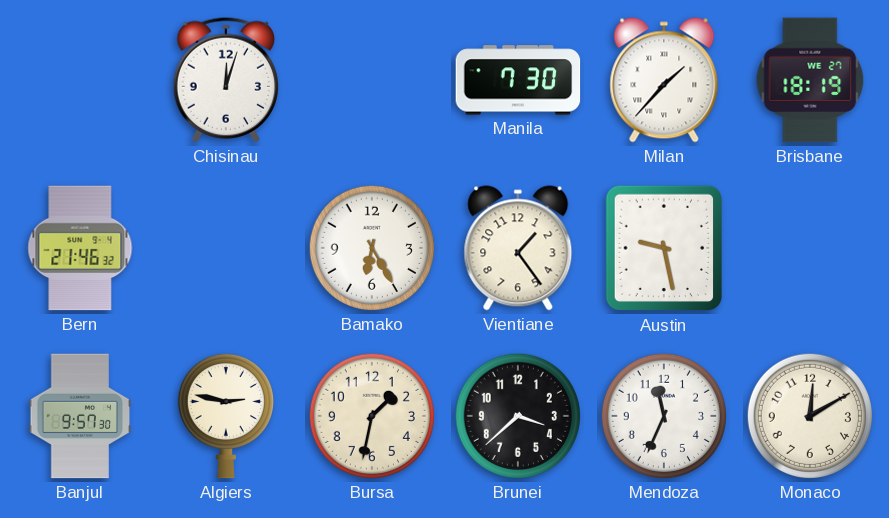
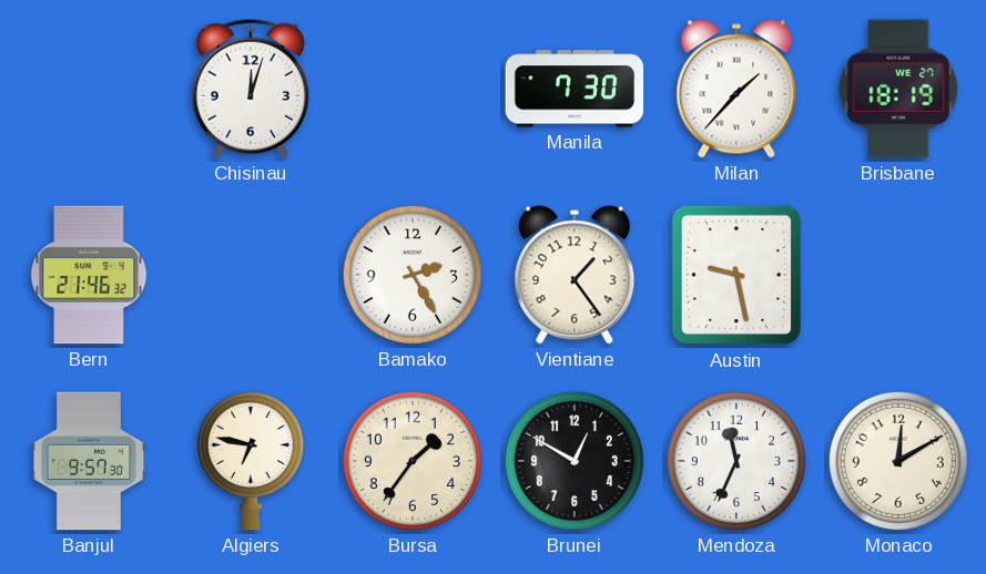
Bamako: 6:25 -> 2:25 (413, 275)
Algiers: 2:47 -> 6:47 (251, 461)
Bursa: 1:32 -> 1:36 (413, 461)
Brunei: 3:38 -> 12:50 (575, 461)
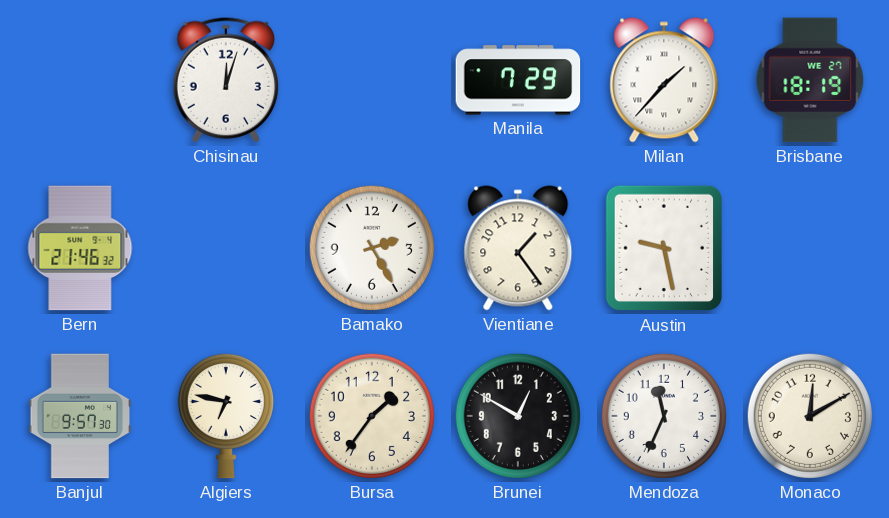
Manila: 7:30 -> 7:29 (518, 80)
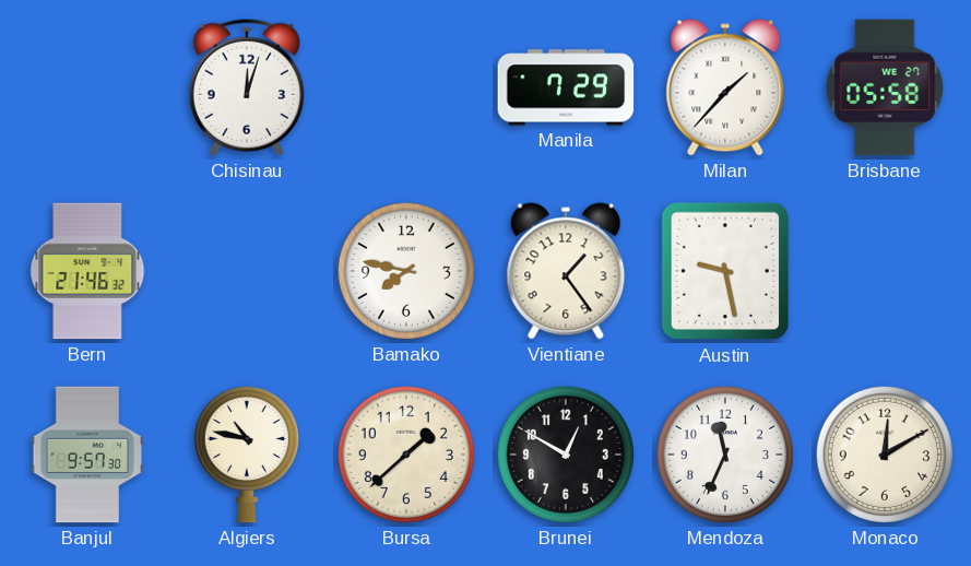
Brisbane: 18:19 -> 05:58 (885, 87)
Bamako: 2:25 -> 7:47 (406, 271)
Algiers: 6:47 -> 10:47 (247, 455)
Bursa: 1:36 -> 1:38 (406, 455)
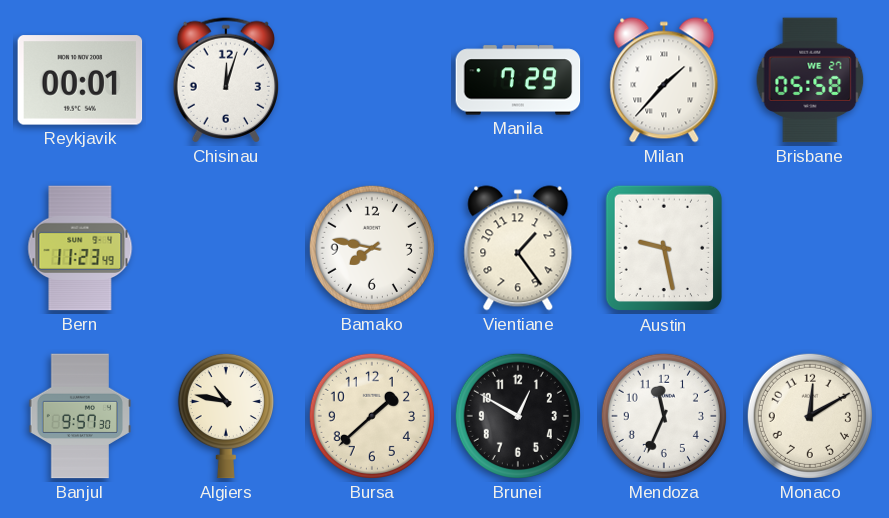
Reykjavik: none -> 00:01 (80, 80)
Bern: 21:46 -> 11:23 (80, 248)
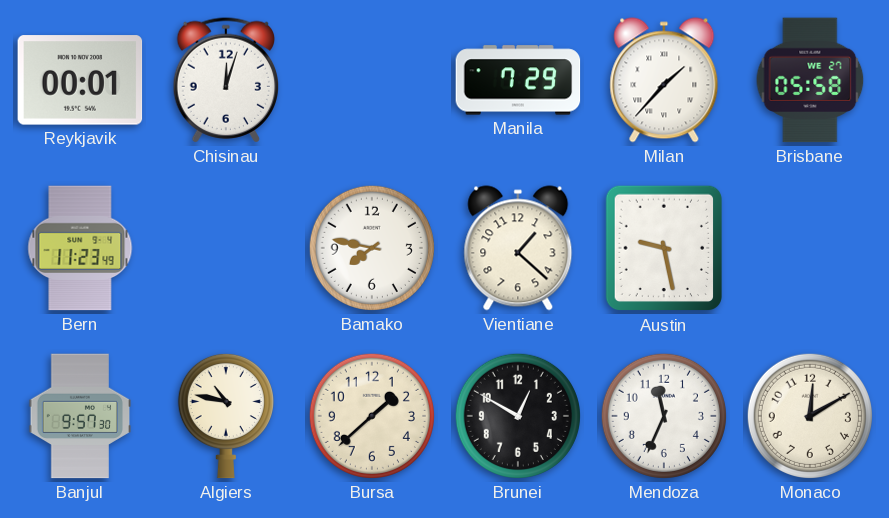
Vientiane: 1:24 -> 1:22 (518, 248)
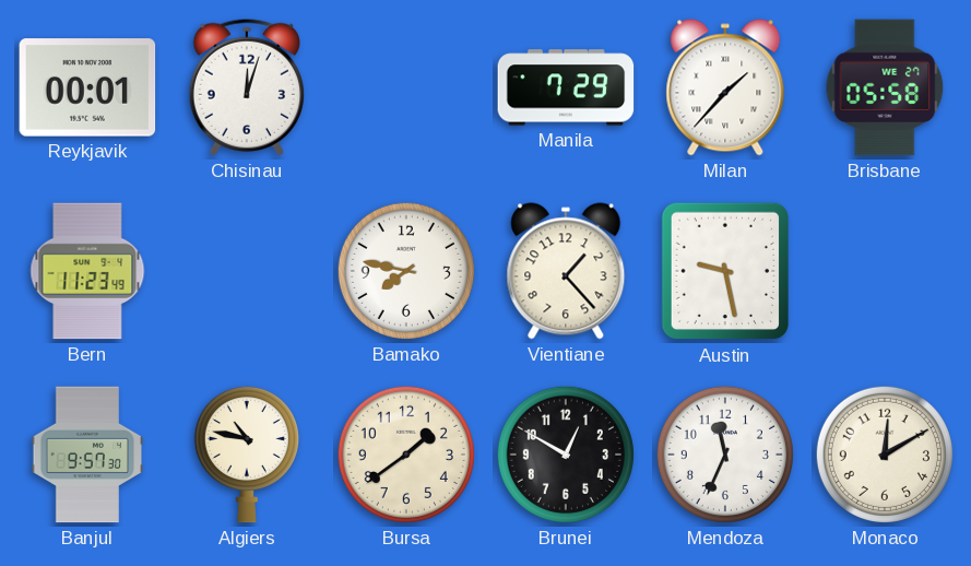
Vientiane: 1:22 -> 1:23 (566, 271)
Bursa: 1:38 -> 1:39 (406, 455)
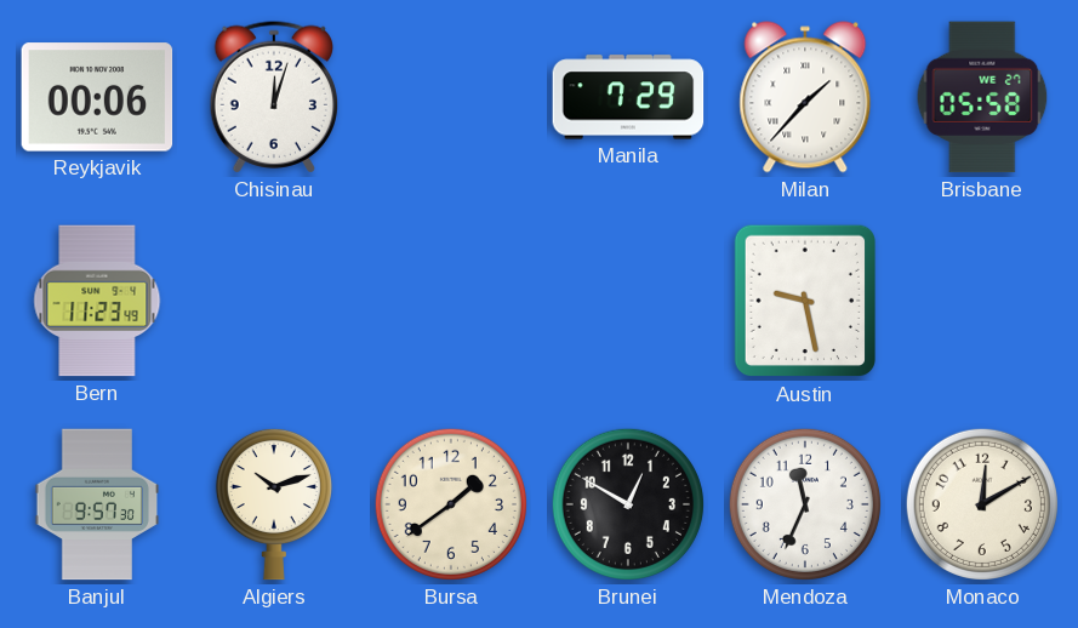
Reykjavik: 00:01 -> 00:06 (97, 97)
Bamako: 7:47 -> none (406, 271)
Vientiane: 1:23 -> none (566, 271)
Algiers: 10:47 -> 10:12 (274, 504)
